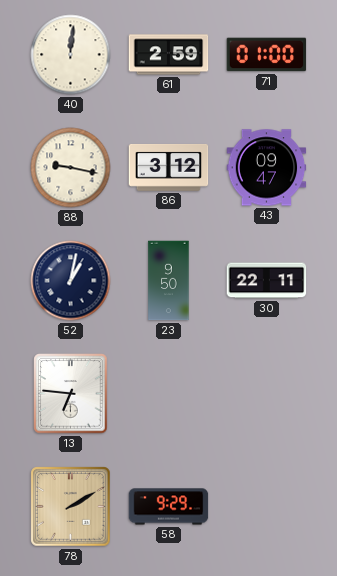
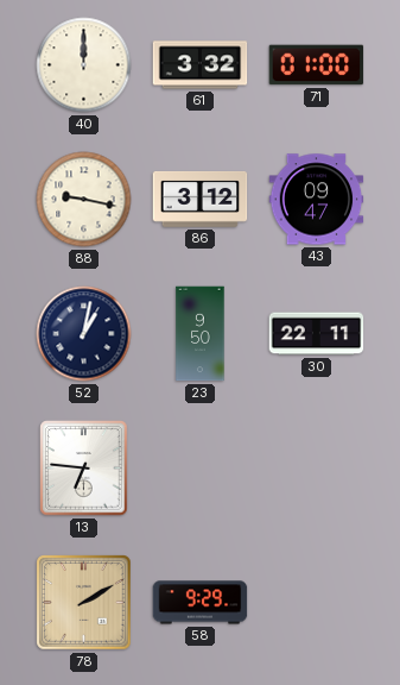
40: 12:01 -> 12:00 (84, 65)
61: 2:59 -> 3:32 (201, 65)
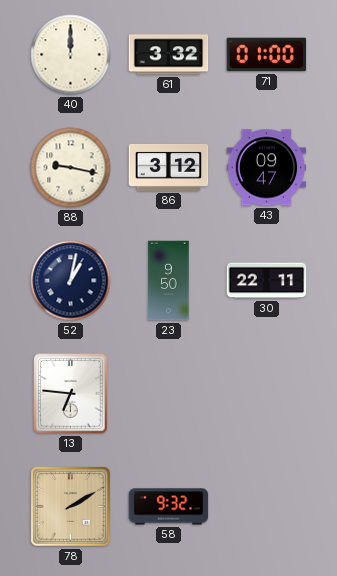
58: 9:29 -> 9:32 (169, 507)
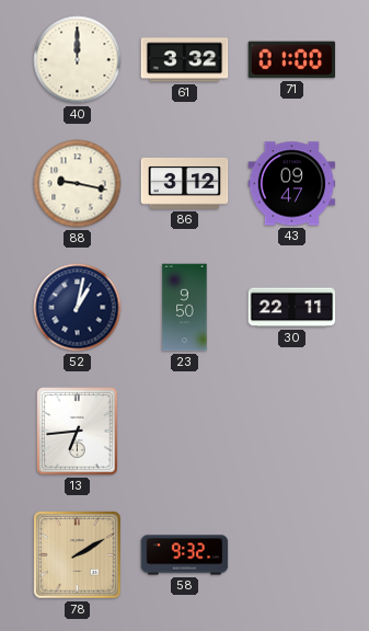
13: 6:46 -> 6:44 (78, 432)
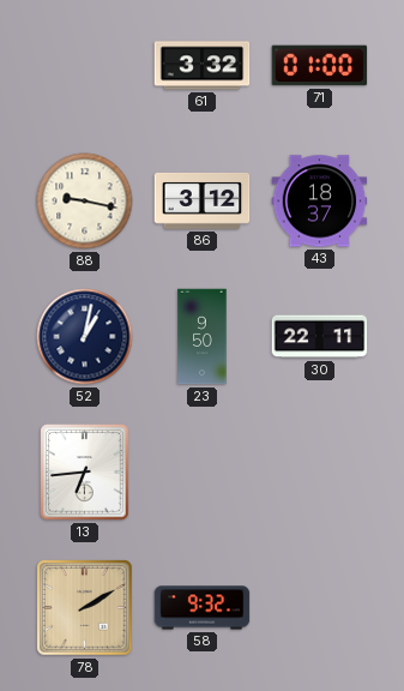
40: 12:00 -> none (78, 60)
43: 09:47 -> 18:37 (320, 202)
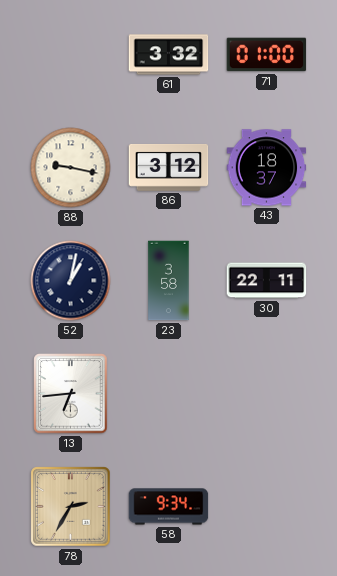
23: 9:50 -> 3:58 (169, 281)
78: 2:10 -> 2:35 (71, 507)
58: 9:32 -> 9:34 (169, 507)
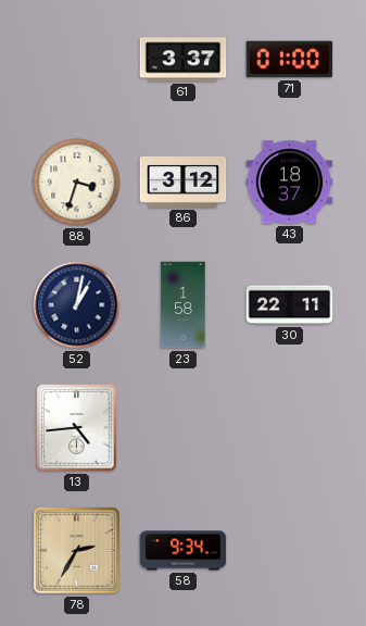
61: 3:32 -> 3:37 (184, 60)
88: 9:17 -> 3:33 (77, 183)
23: 3:58 -> 1:58 (184, 305)
13: 6:44 -> 4:44 (77, 428)
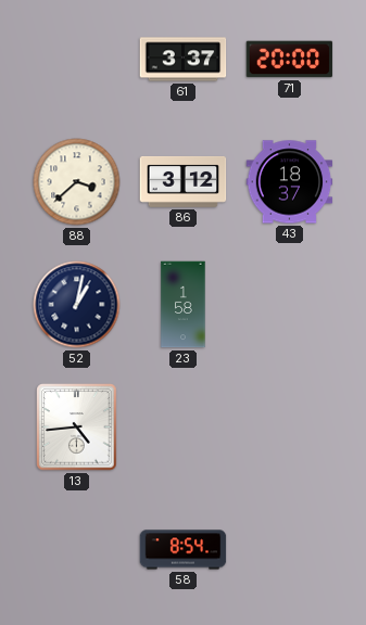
71: 01:00 -> 20:00 (290, 60)
88: 3:33 -> 3:38 (77, 182)
30: 22:11 -> none (290, 305)
78: 2:35 -> none (77, 551)
58: 9:34 -> 8:54 (184, 550)
